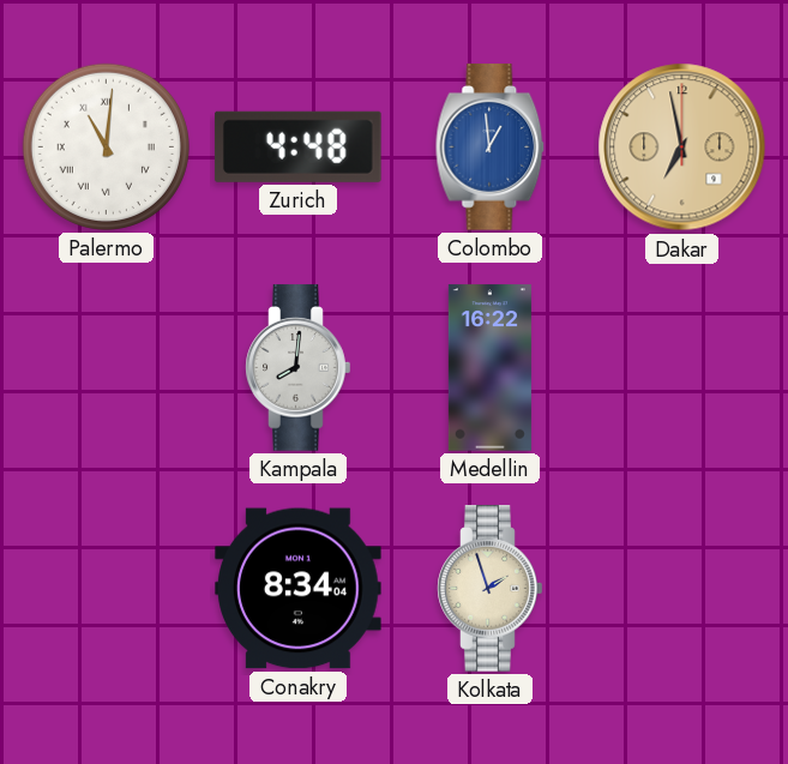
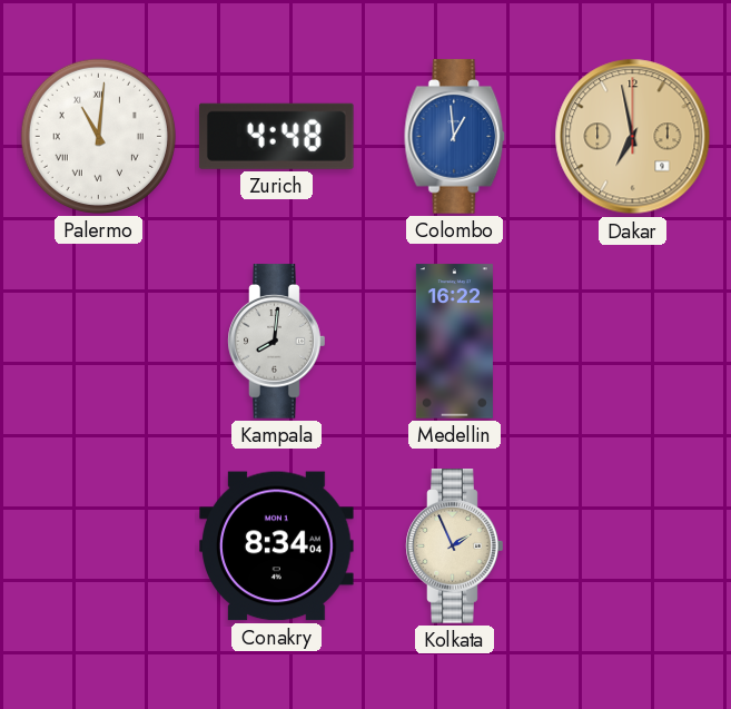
Kolkata: 1:57 -> 1:56 (455, 546)
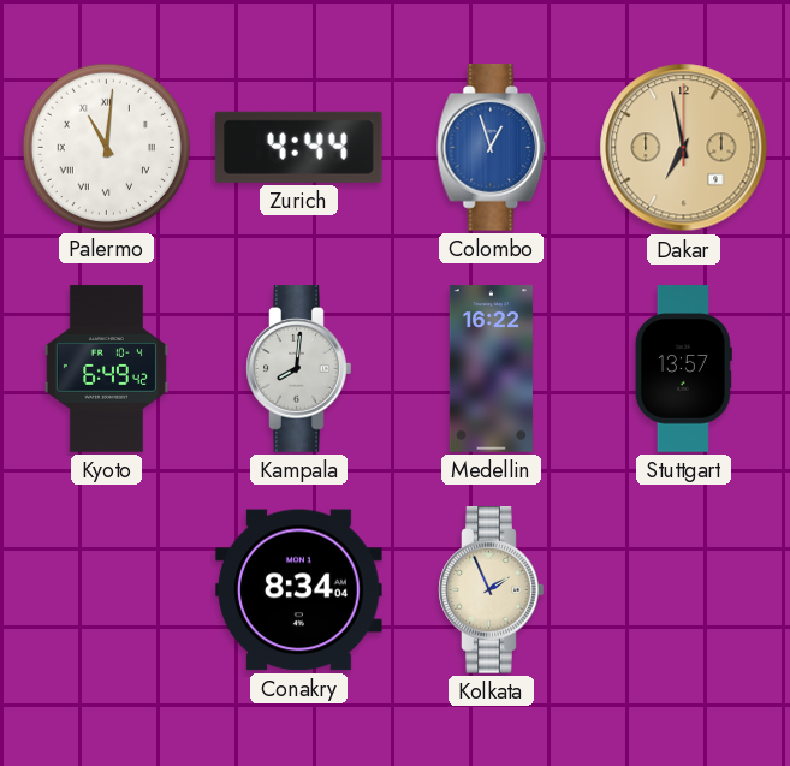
Zurich: 4:48 -> 4:44 (298, 147)
Colombo: 12:59 -> 12:57 (492, 148)
Kyoto: none -> 6:49 (106, 369)
Stuttgart: none -> 13:57 (683, 369)
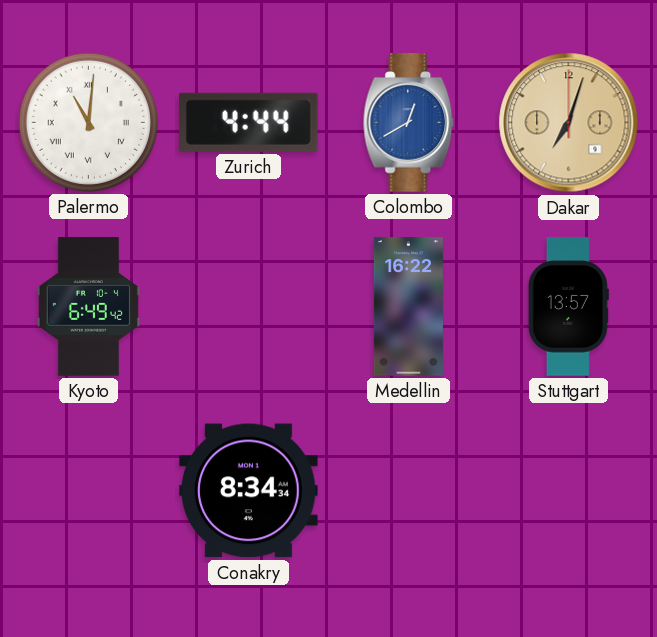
Colombo: 12:57 -> 12:40 (409, 123)
Dakar: 6:58 -> 7:03 (569, 123)
Kampala: 8:01 -> none (299, 369)
Conakry: 8:34:04 -> 8:34:34 (249, 491)
Kolkata: 1:56 -> none (492, 590)
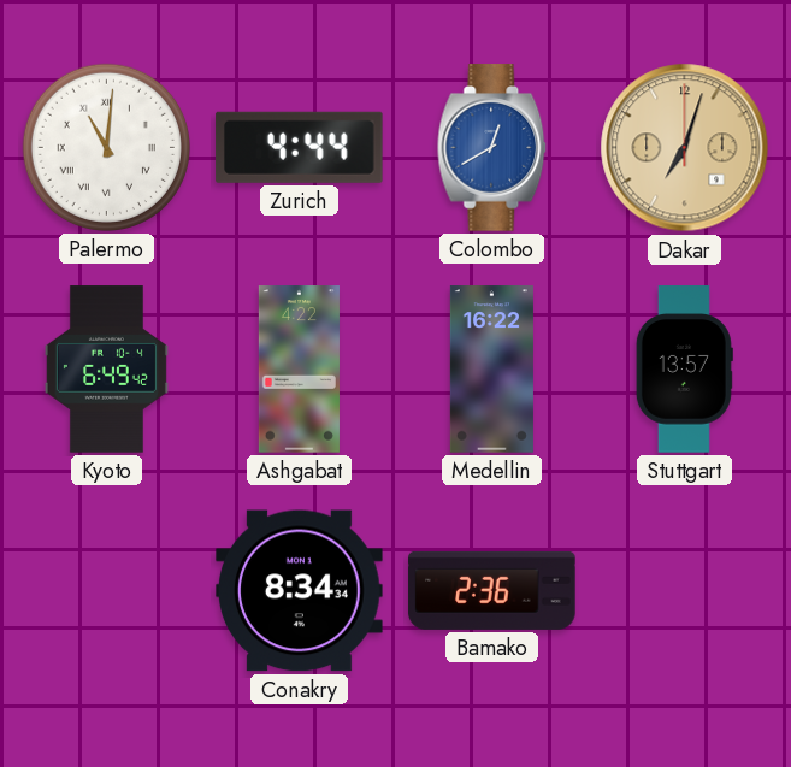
Ashgabat: none -> 4:22 (299, 370)
Bamako: none -> 2:36 (492, 590)
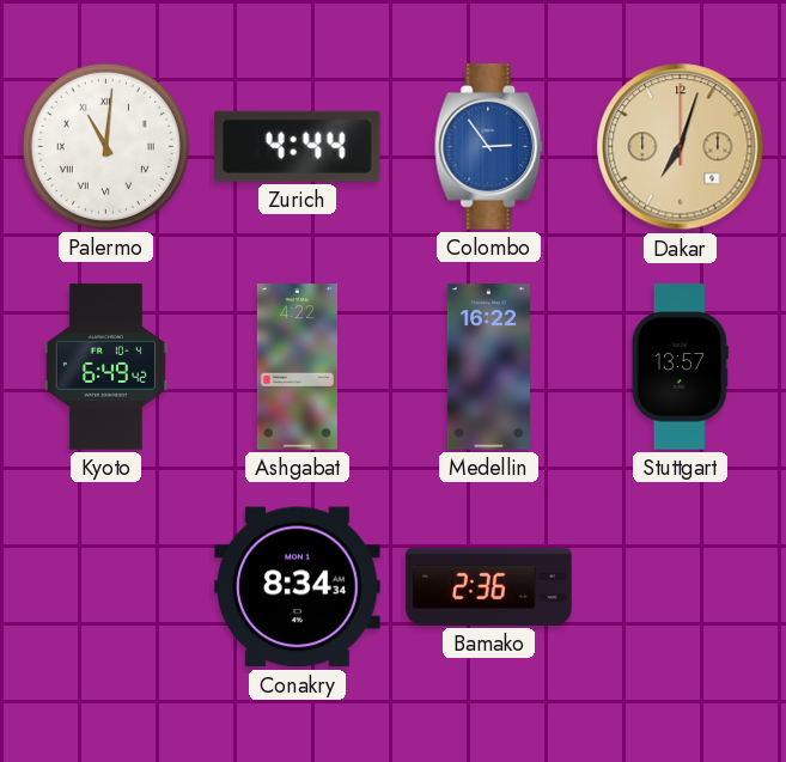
Colombo: 12:40 -> 2:54 (489, 147)
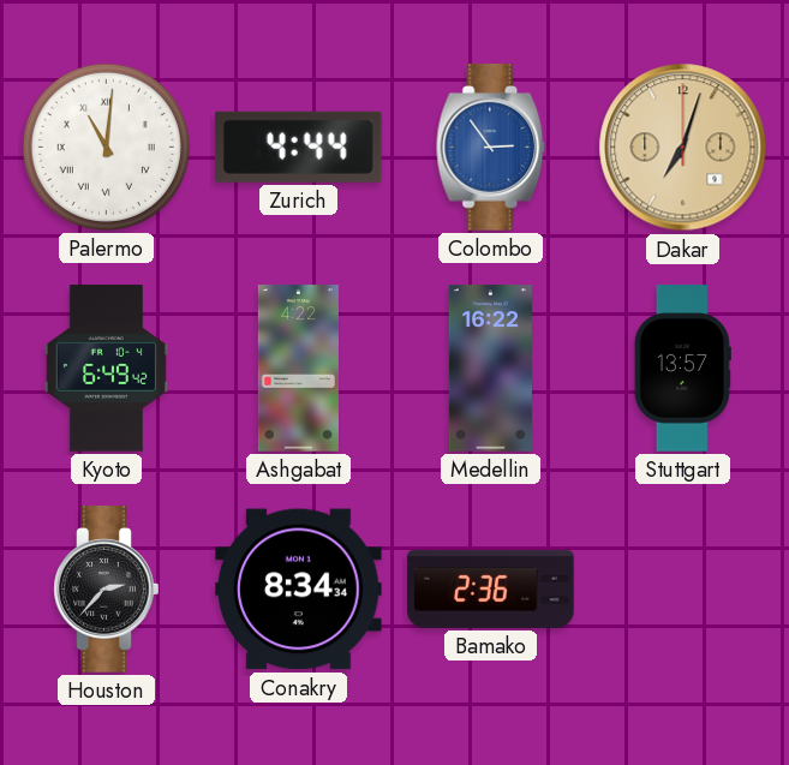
Houston: none -> 2:37 (107, 590)
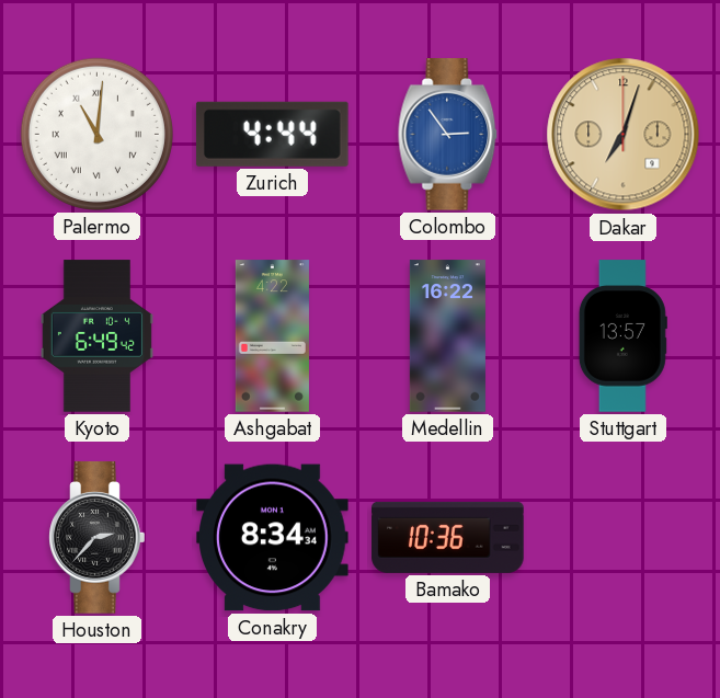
Bamako: 2:36 -> 10:36 (448, 537)
